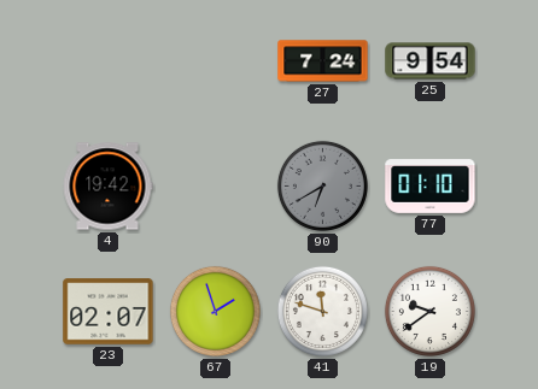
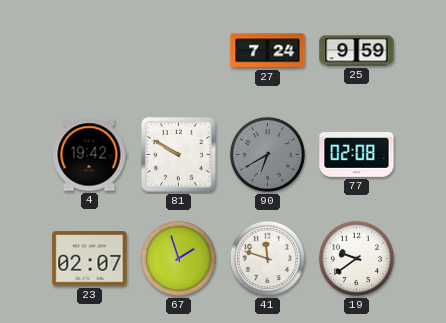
25: 9:54 -> 9:59 (357, 51)
81: none -> 9:50 (179, 155)
77: 01:10 -> 02:08 (357, 155)
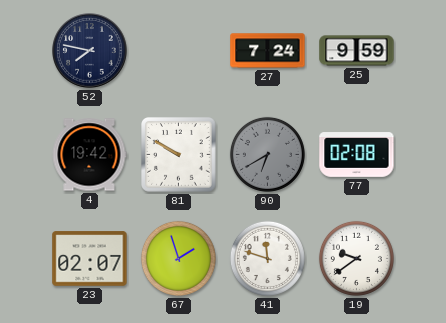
52: none -> 7:47 (90, 51)
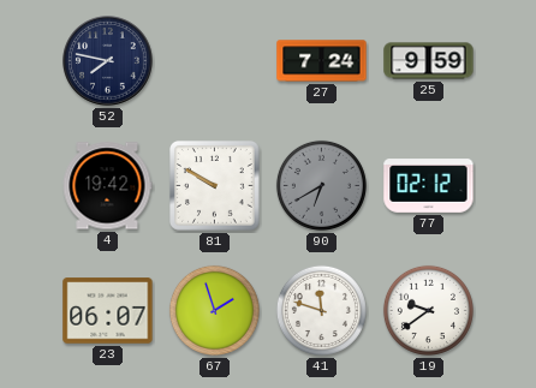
77: 02:08 -> 02:12 (429, 186)
23: 02:07 -> 06:07 (108, 311)
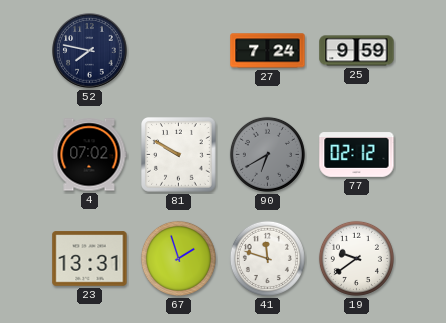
4: 19:42 -> 07:02 (89, 155)
23: 06:07 -> 13:31 (90, 259)
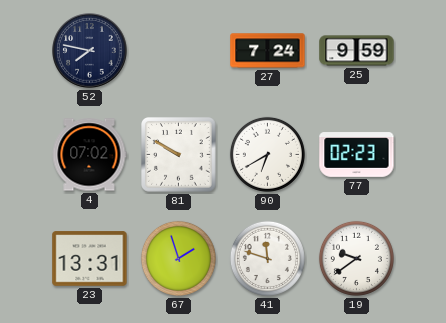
90 dial: grey -> white (267, 154)
77: 02:12 -> 02:23 (357, 155)
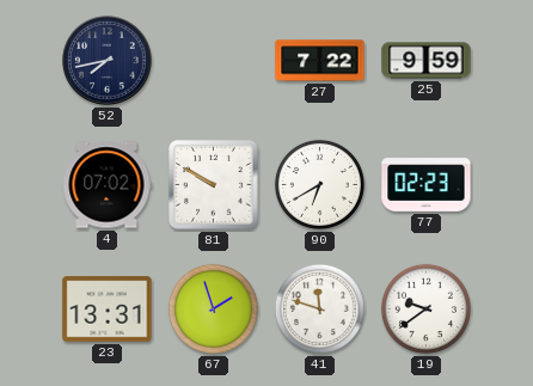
52: 7:47 -> 7:43 (108, 61)
27: 7:24 -> 7:22 (320, 61)
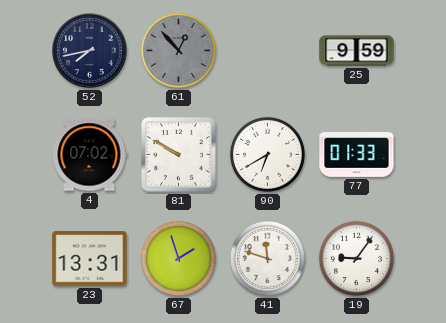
61: none -> 12:53 (178, 50)
27: 7:22 -> none (320, 61)
77: 02:23 -> 01:33 (357, 155)
19: 9:39 -> 9:06 (356, 258)
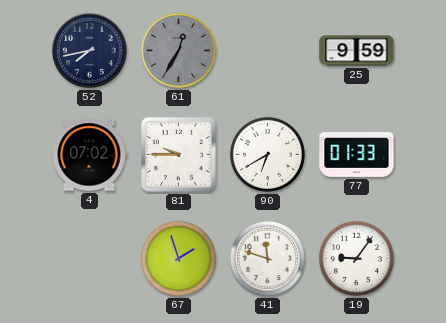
61: 12:53 -> 12:35 (178, 50)
81: 9:50 -> 9:45 (179, 155)
23: 13:31 -> none (90, 259)
